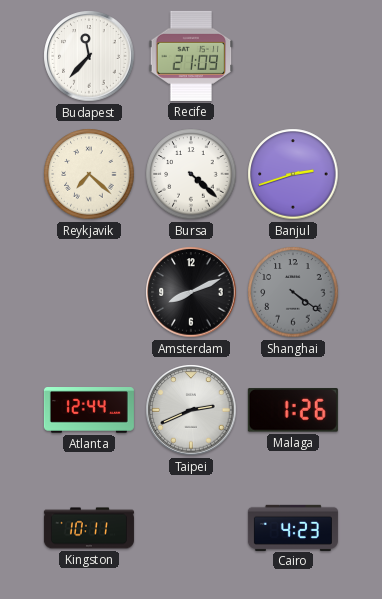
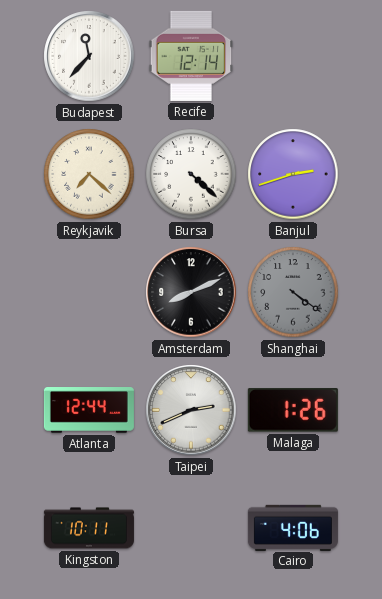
Recife: 21:09 -> 12:14 (191, 56)
Cairo: 4:23 -> 4:06 (293, 527)
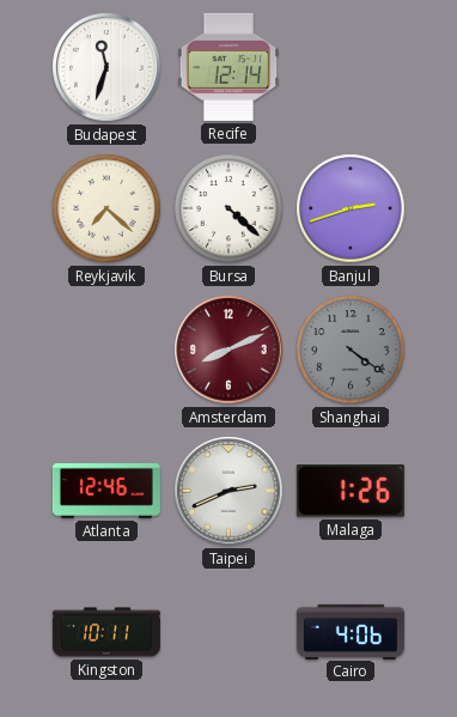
Budapest: 11:37 -> 11:33 (106, 67)
Amsterdam dial: black -> burgundy (228, 350)
Atlanta: 12:44 -> 12:46 (106, 491)
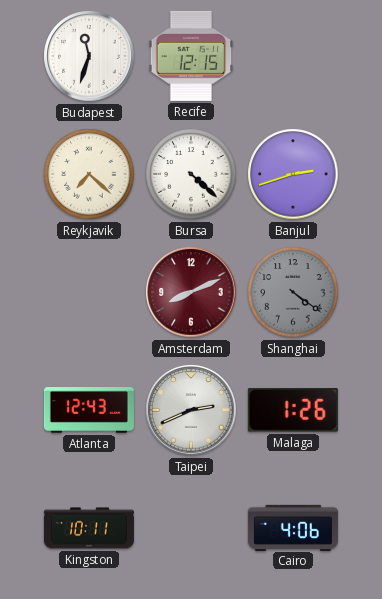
Recife: 12:14 -> 12:15 (191, 56)
Atlanta: 12:46 -> 12:43 (89, 410)
